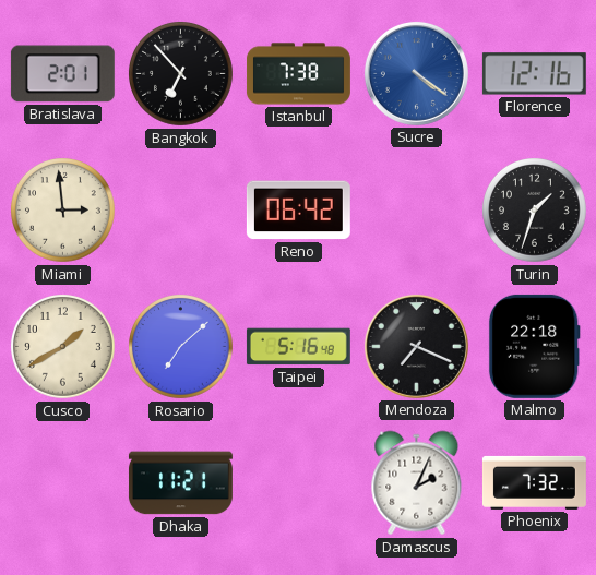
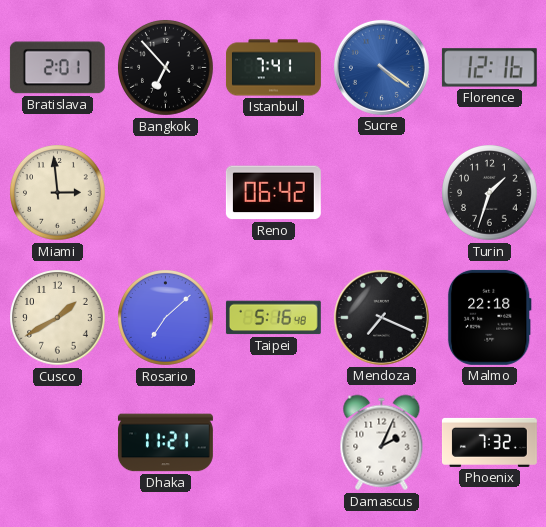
Istanbul: 7:38 -> 7:41 (273, 68)
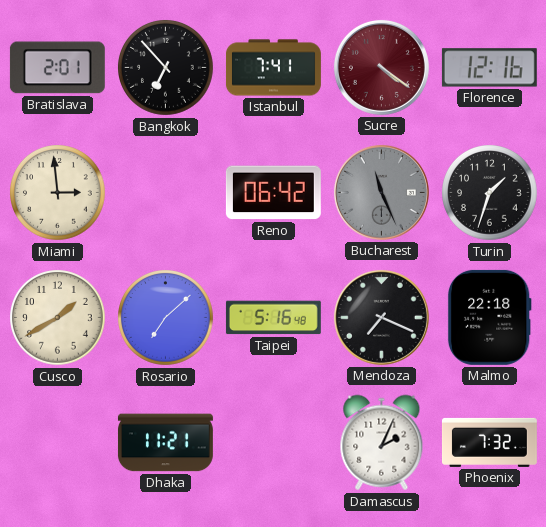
Sucre dial: blue -> burgundy (381, 67)
Bucharest: none -> 11:26 (381, 192)
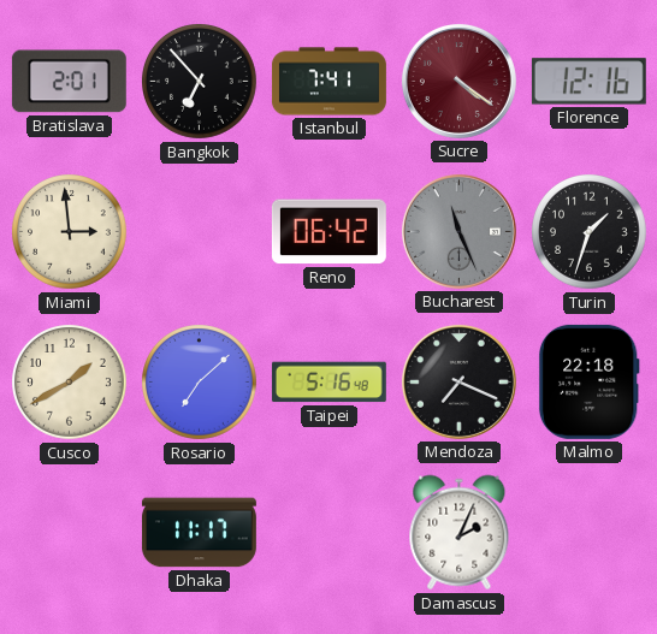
Dhaka: 11:21 -> 11:17 (199, 533)
Phoenix: 7:32 -> none (489, 442)
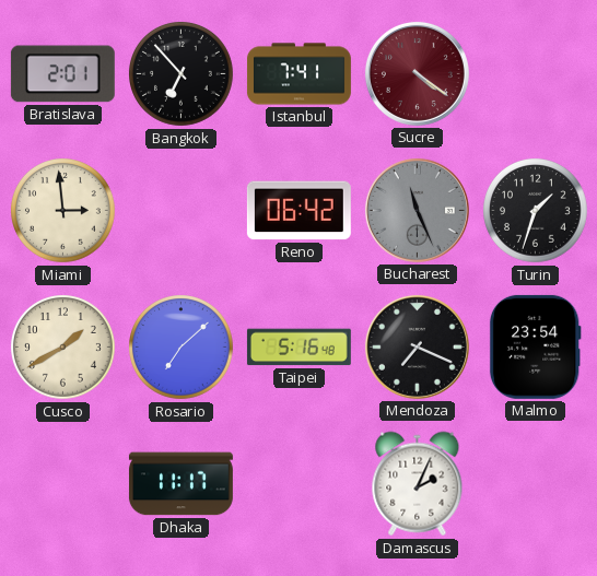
Florence: 12:16 -> none (588, 82)
Malmo: 22:18 -> 23:54 (535, 346)
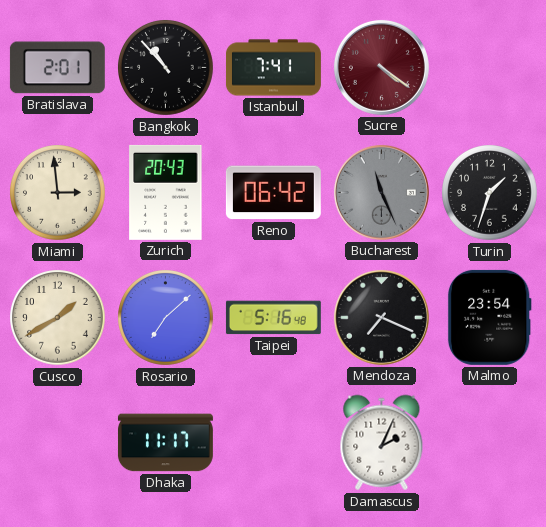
Bangkok: 6:53 -> 10:53 (166, 68)
Zurich: none -> 20:43 (166, 192)
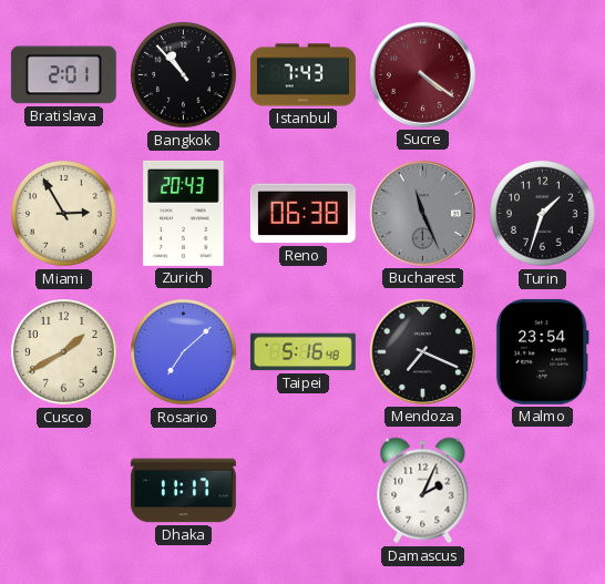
Istanbul: 7:41 -> 7:43 (302, 75)
Miami: 2:59 -> 2:55 (64, 214)
Reno: 06:42 -> 06:38 (302, 214)
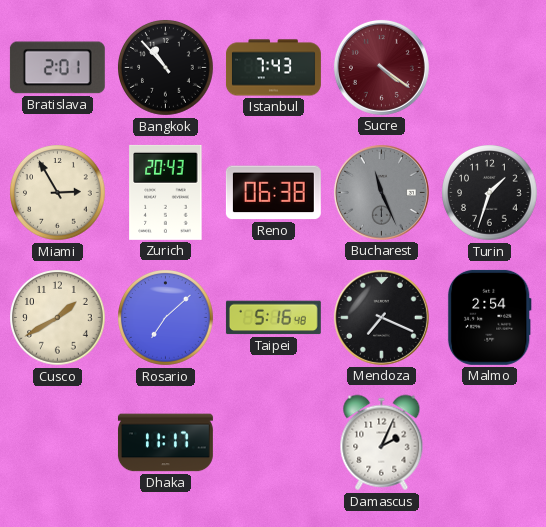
Malmo: 23:54 -> 2:54 (489, 317)
